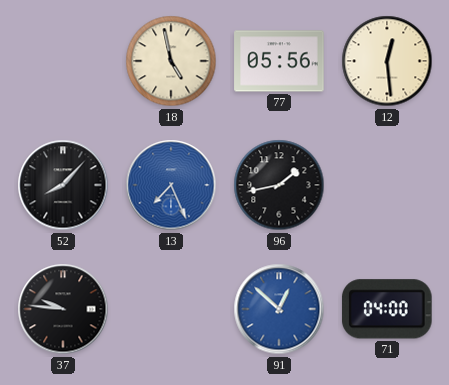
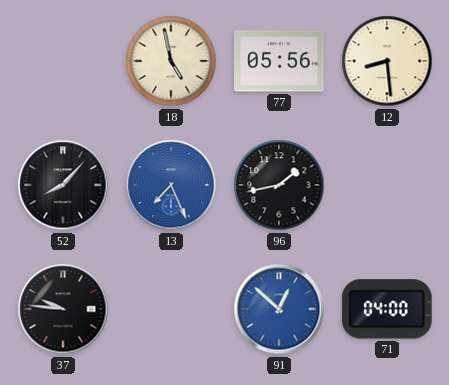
12: 12:29 -> 8:29 (387, 61)
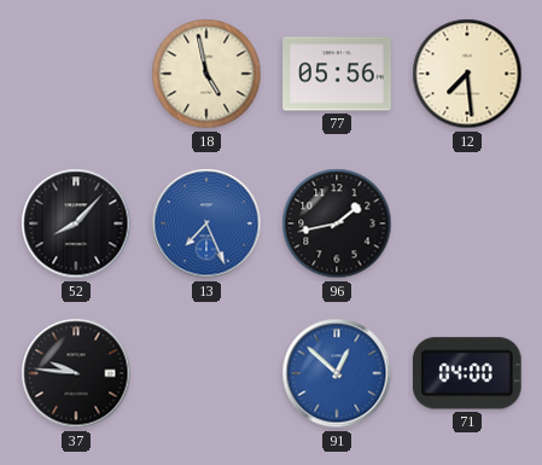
12: 8:29 -> 7:29 (467, 74)
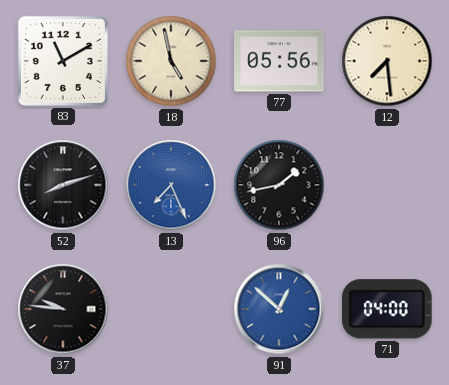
83: none -> 11:10 (63, 61)
52: 8:07 -> 8:12 (63, 185)
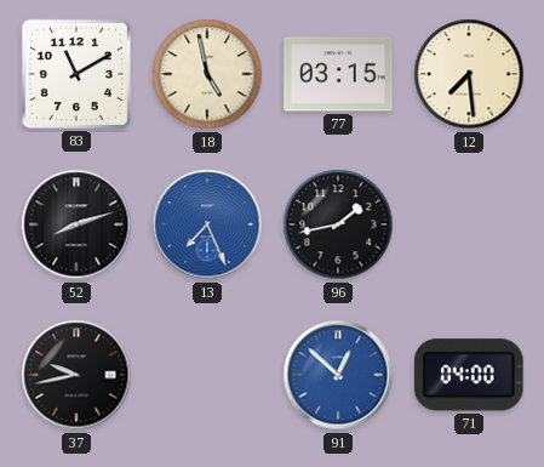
77: 05:56 -> 03:15 (338, 74)
37: 9:46 -> 9:43 (76, 375)
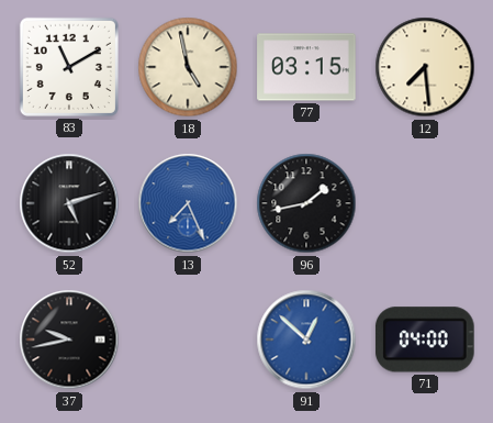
52: 8:12 -> 5:12 (69, 203)
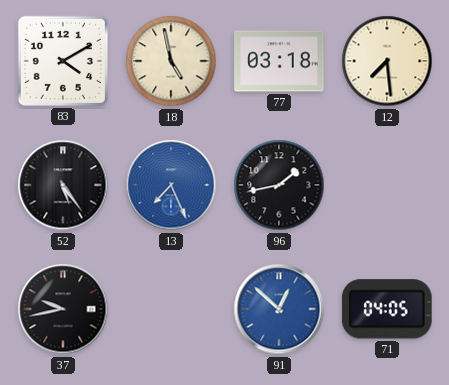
83: 11:10 -> 4:10 (63, 61)
77: 03:15 -> 03:18 (279, 61)
52: 5:12 -> 5:24 (63, 185)
71: 04:00 -> 04:05 (387, 309)
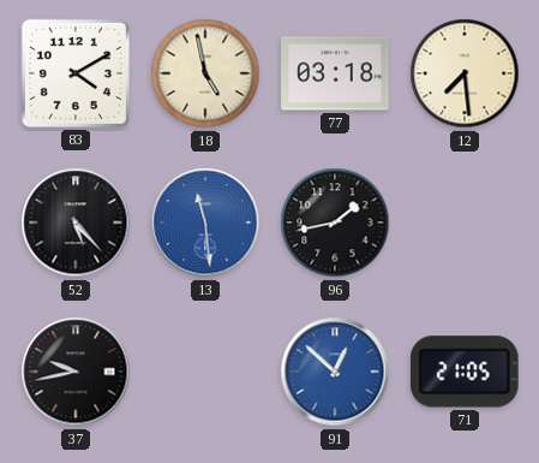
52: 5:24 -> 5:23 (76, 222)
13: 7:26 -> 11:29 (205, 222)
71: 04:05 -> 21:05 (465, 372)
